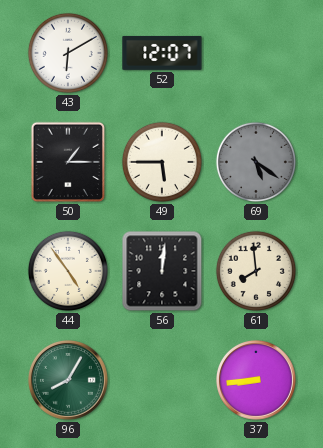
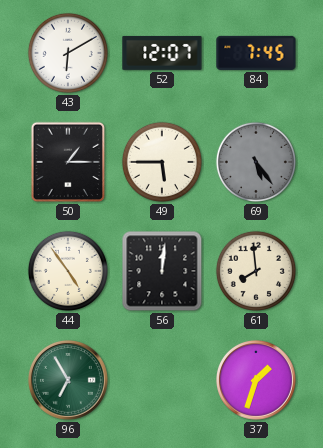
84: none -> 7:45 (256, 53)
69: 5:21 -> 5:24 (256, 162)
96: 8:05 -> 6:55 (68, 380)
37: 8:44 -> 1:33 (256, 380)
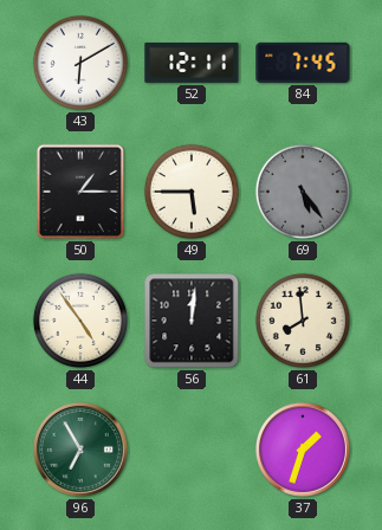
52: 12:07 -> 12:11 (192, 63)
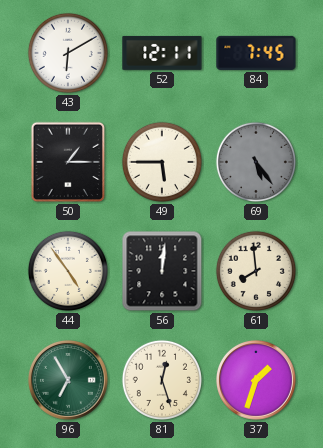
81: none -> 12:27 (162, 380)
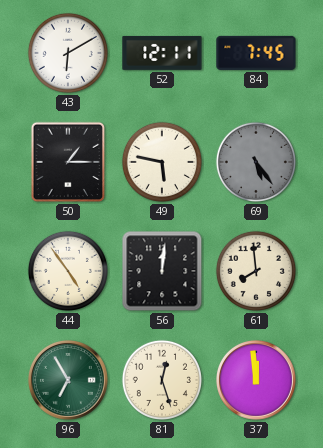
49: 5:45 -> 5:47 (162, 162)
37: 1:33 -> 11:59 (256, 380)
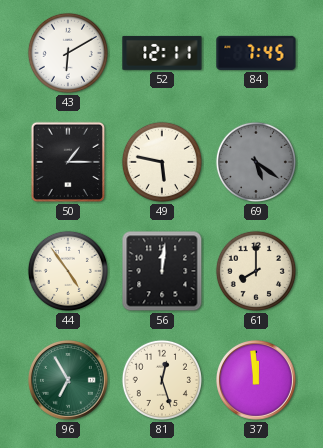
69: 5:24 -> 5:21 (256, 162)
61: 7:59 -> 8:00 (256, 271)
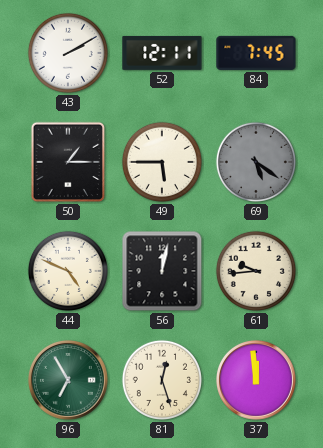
43: 6:10 -> 2:10 (68, 53)
49: 5:47 -> 5:45 (162, 162)
44: 4:54 -> 4:49 (68, 271)
56: 12:01 -> 12:02 (162, 271)
61: 8:00 -> 9:44 (256, 271)
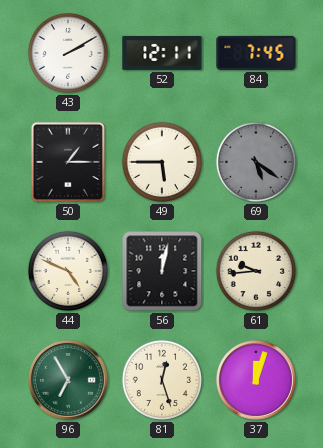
37: 11:59 -> 12:03 (256, 380)
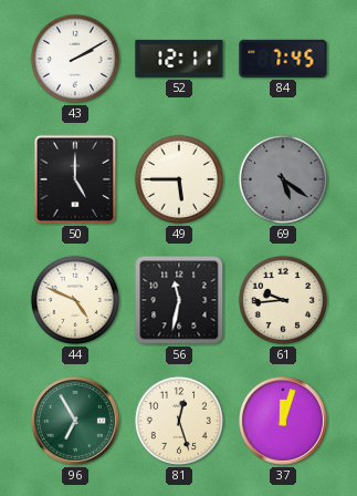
50: 1:15 -> 5:00 (75, 179)
56: 12:02 -> 11:32 (179, 300)
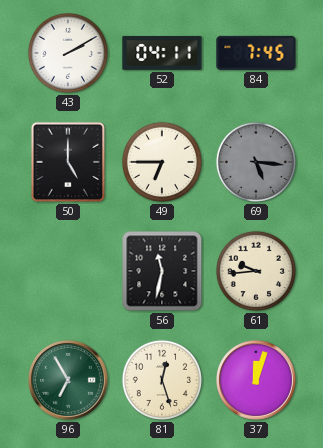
52: 12:11 -> 04:11 (162, 53)
49: 5:45 -> 6:45 (162, 162)
69: 5:21 -> 5:16 (256, 162)
44: 4:49 -> none (75, 300)
